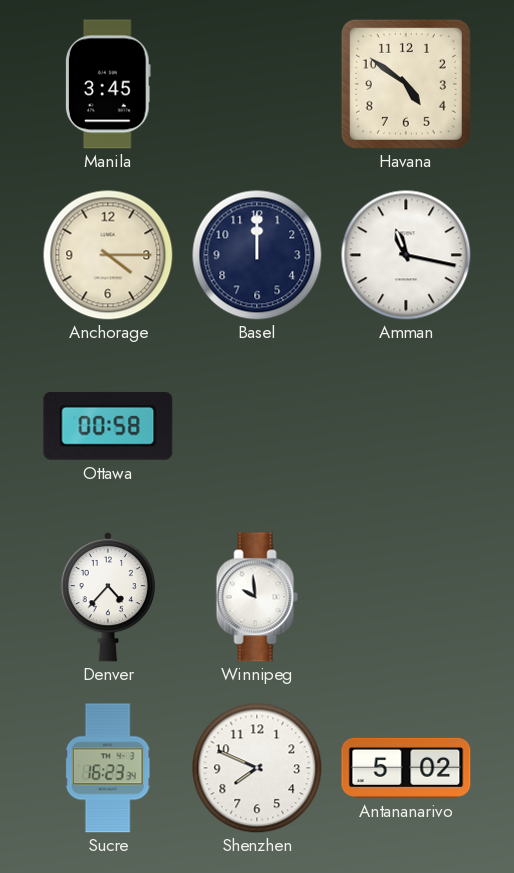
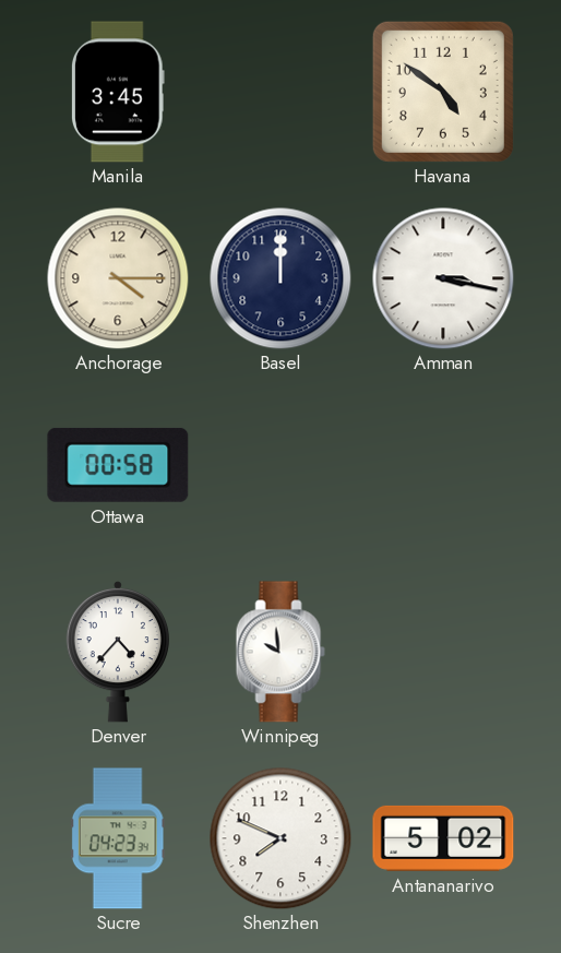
Amman: 11:17 -> 3:17 (443, 278)
Sucre: 16:23 -> 04:23 (118, 838)
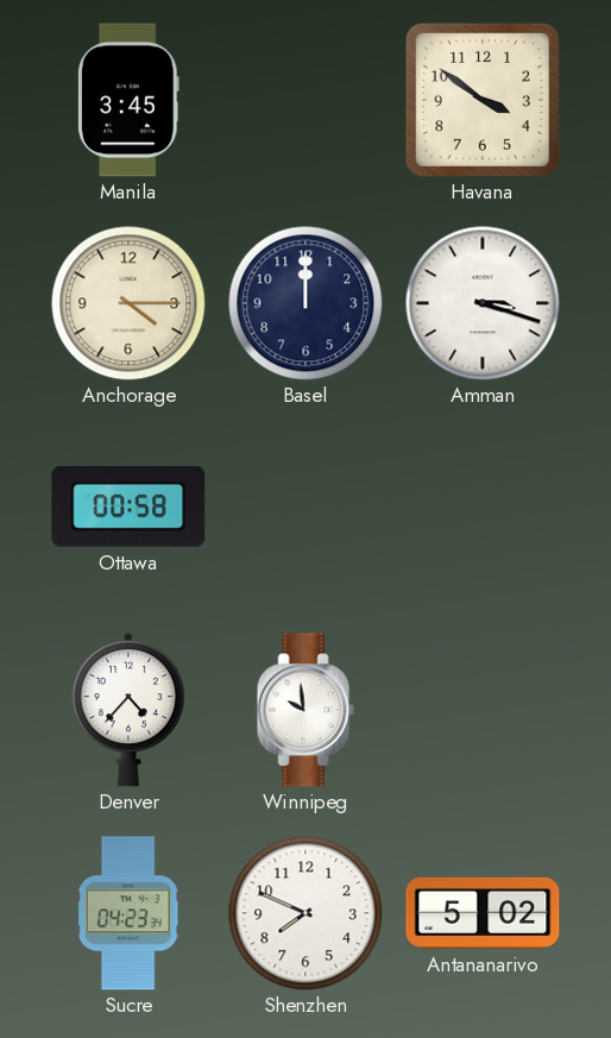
Havana: 4:51 -> 3:51 (483, 100)
Amman: 3:17 -> 3:18 (483, 303)
